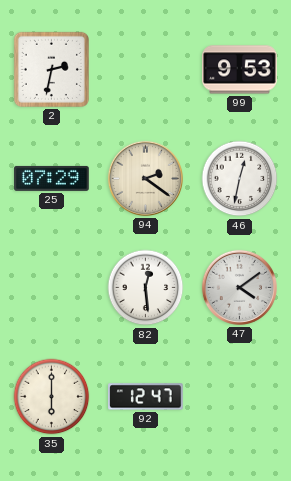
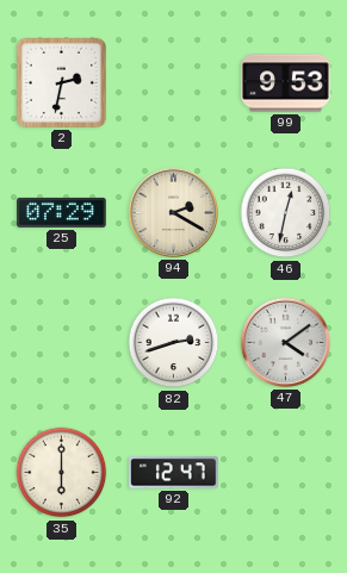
94: 2:21 -> 2:20 (173, 212)
82: 12:29 -> 2:42 (174, 343)
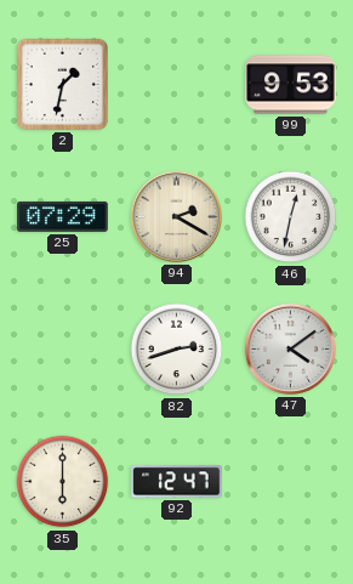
2: 2:32 -> 1:32 (62, 84)
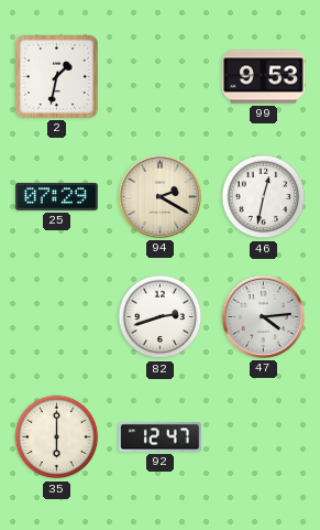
47: 4:09 -> 4:14 (263, 316)
